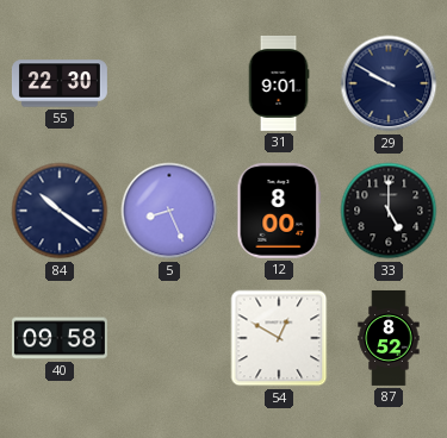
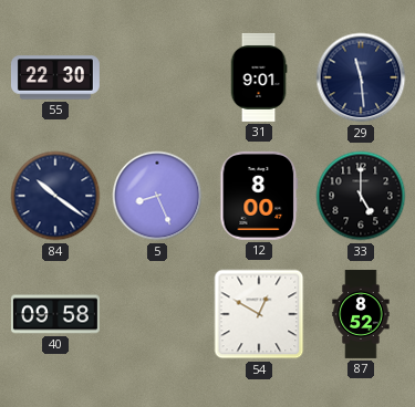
29: 9:50 -> 11:29 (361, 77)
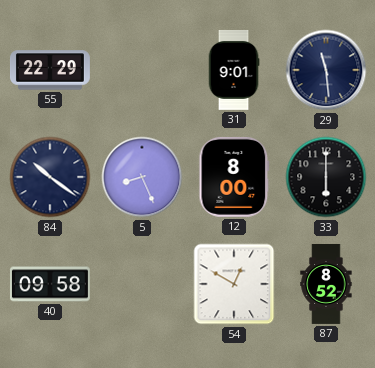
55: 22:30 -> 22:29 (50, 70)
33: 5:00 -> 6:00 (326, 177)
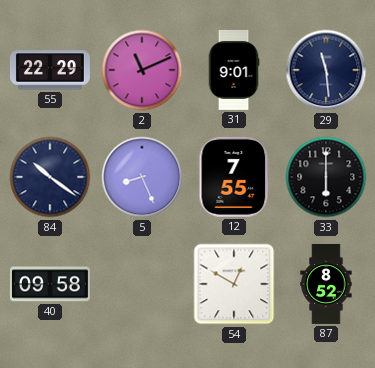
2: none -> 11:11 (142, 70)
12: 8:00 -> 7:55 (234, 177)
